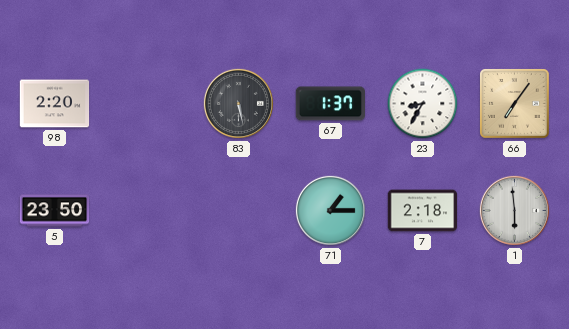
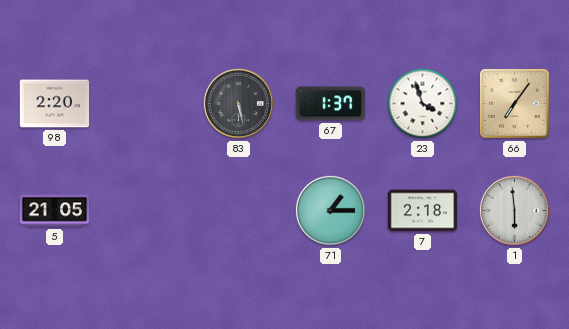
23: 8:35 -> 3:57 (423, 104)
5: 23:50 -> 21:05 (55, 211)
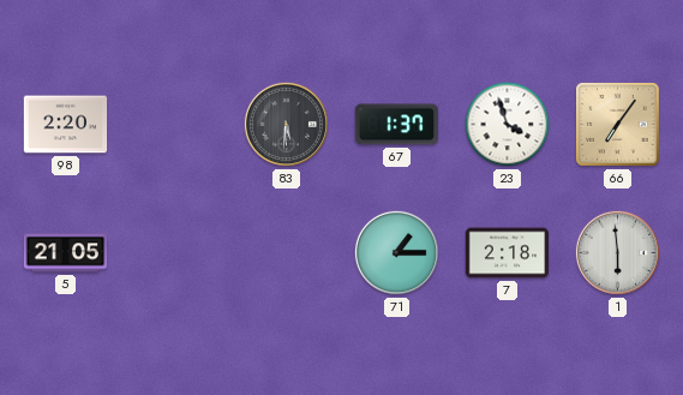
83: 5:28 -> 5:31 (286, 124)
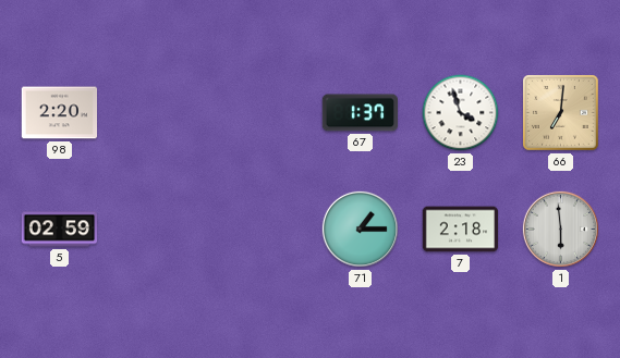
83: 5:31 -> none (286, 124)
66: 7:06 -> 7:01 (561, 113)
5: 21:05 -> 02:59 (60, 230)
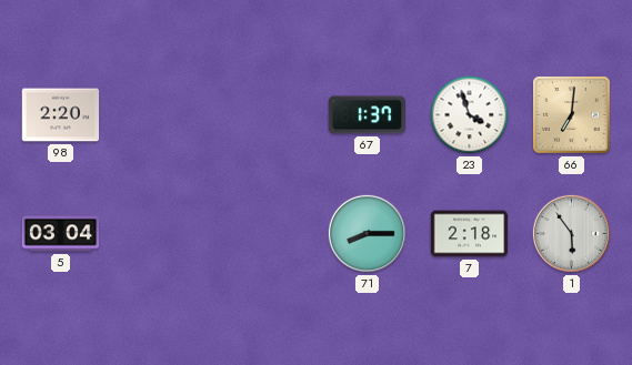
5: 02:59 -> 03:04 (61, 234)
71: 1:15 -> 8:15 (367, 233)
1: 5:59 -> 5:54 (571, 233)
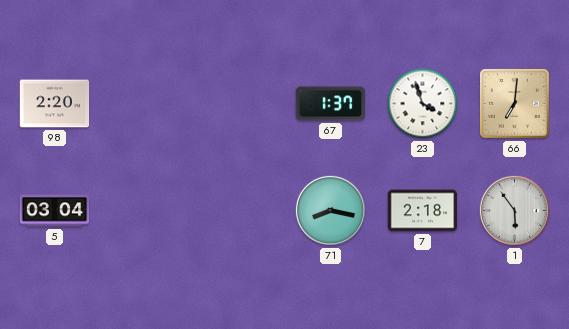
71: 8:15 -> 8:17 (330, 210)
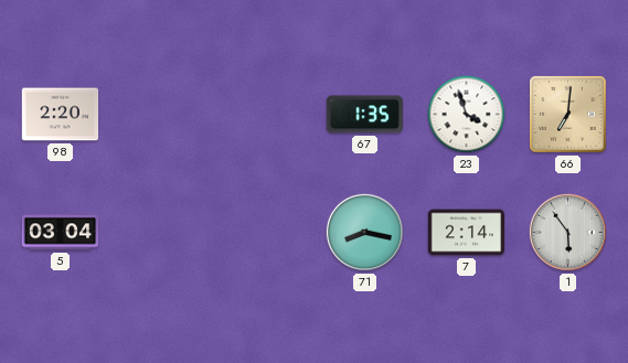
67: 1:37 -> 1:35 (364, 115)
7: 2:18 -> 2:14 (467, 233)
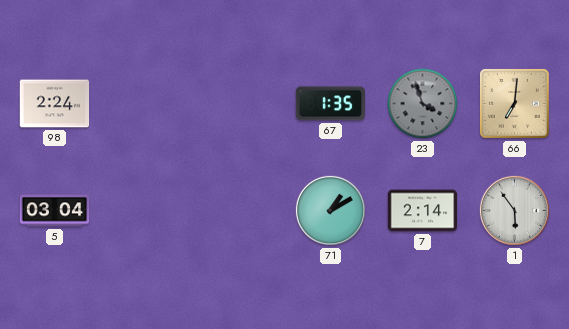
98: 2:20 -> 2:24 (55, 104)
23 dial: white -> grey (423, 104)
71: 8:17 -> 1:10 (330, 210)
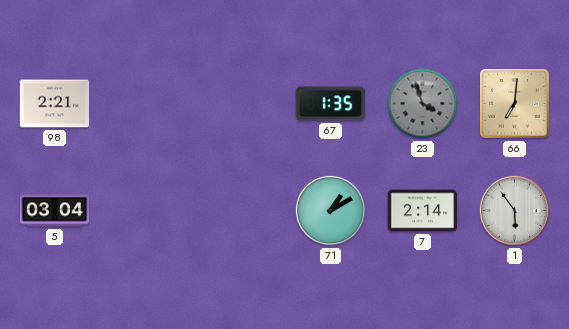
98: 2:24 -> 2:21 (55, 104)
